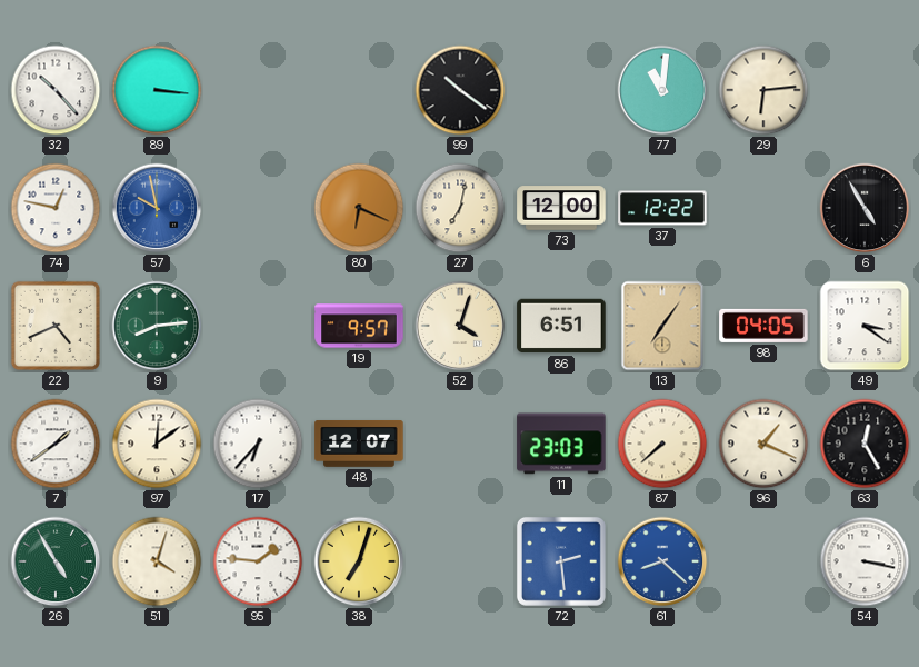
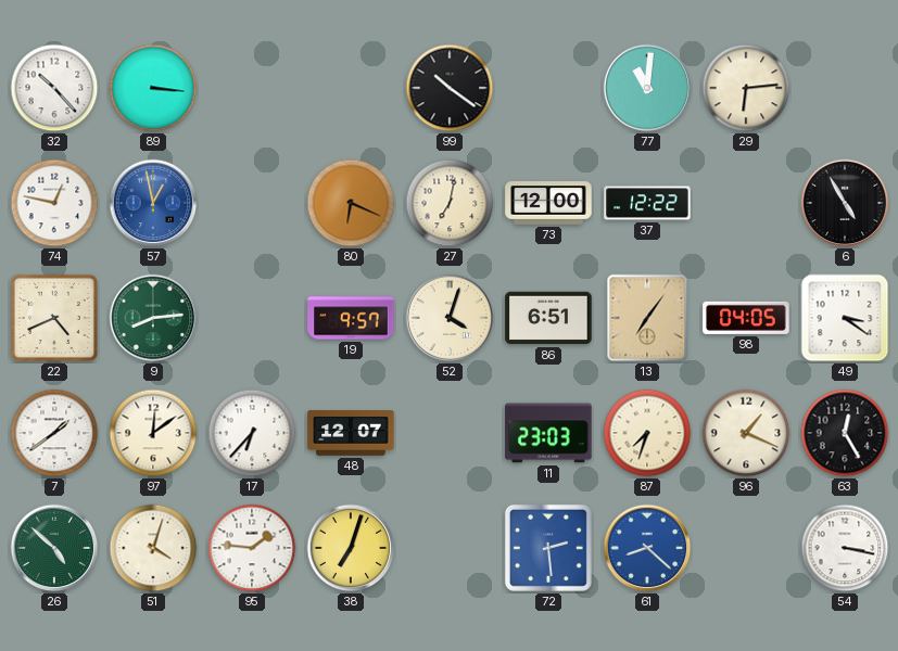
57: 9:58 -> 12:58 (153, 203)
87: 7:38 -> 7:33 (647, 433)
26: 4:55 -> 4:52 (54, 548)
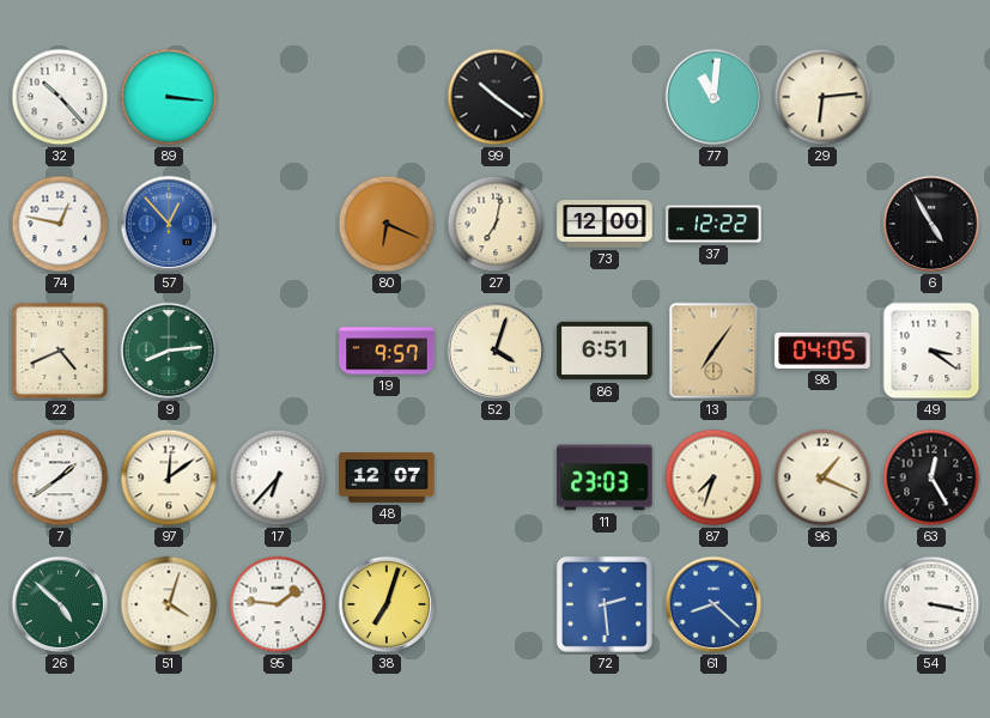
57: 12:58 -> 12:53 (169, 224)
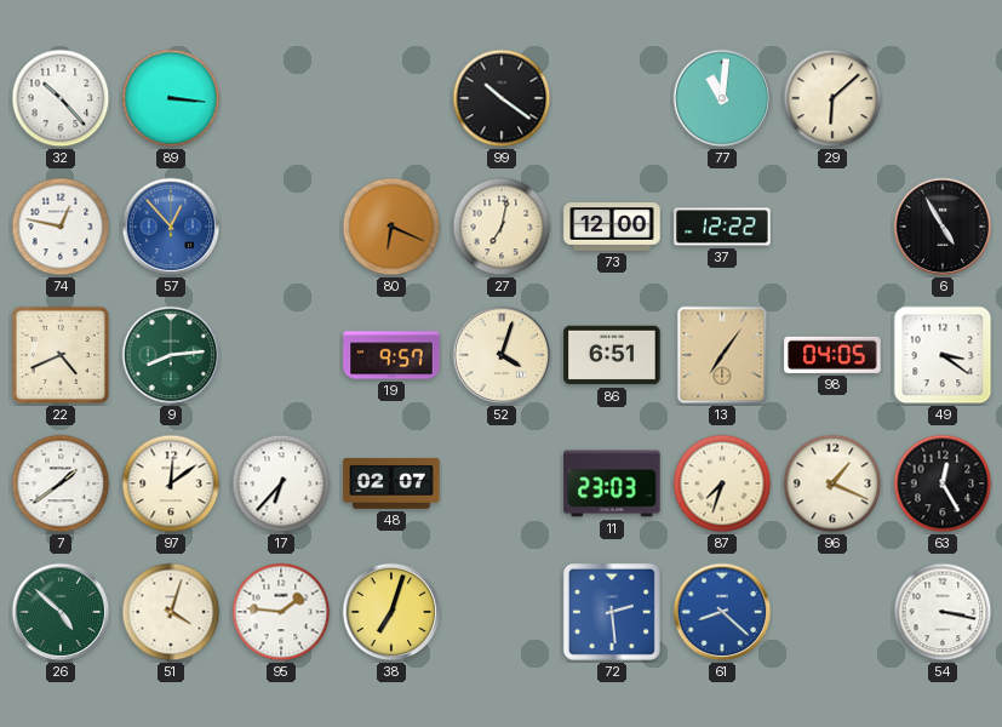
29: 6:14 -> 6:08 (832, 98)
48: 12:07 -> 02:07 (391, 485)
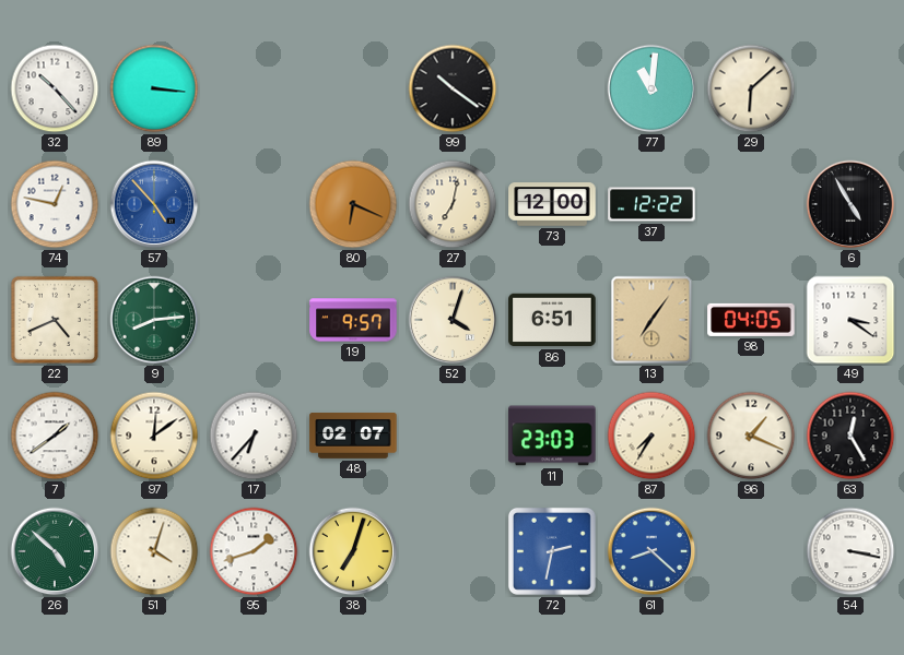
57: 12:53 -> 4:53 (154, 204)
87: 7:33 -> 7:35 (651, 436)
95: 1:46 -> 1:42 (254, 551)
72: 2:29 -> 2:32 (552, 551)
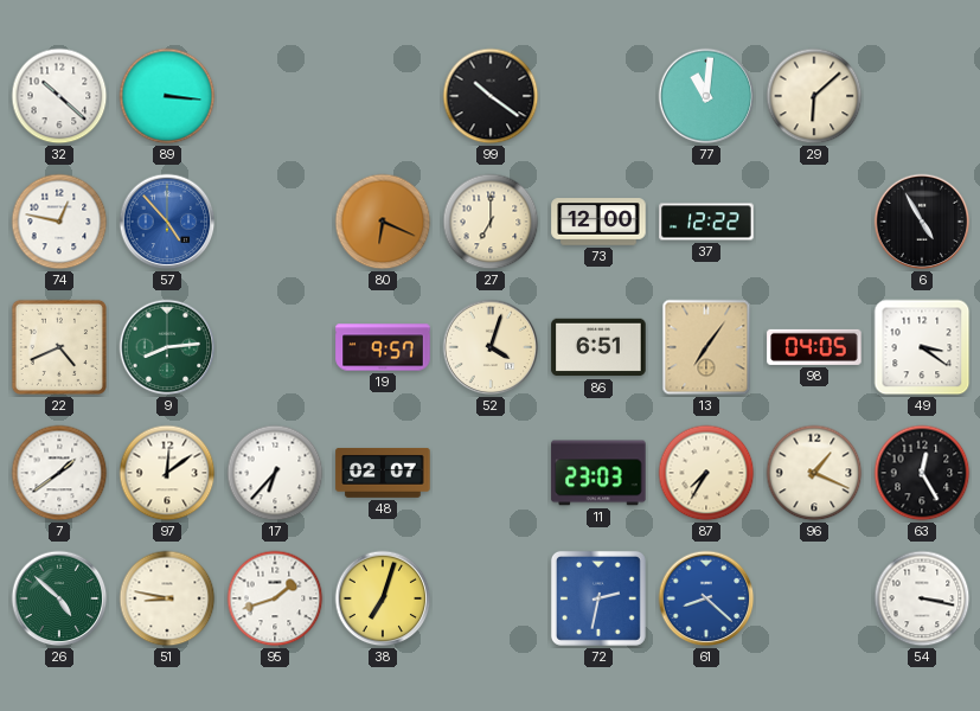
32: 10:23 -> 10:22 (59, 96)
27: 7:02 -> 7:00 (491, 222)
51: 4:03 -> 8:47 (167, 598)
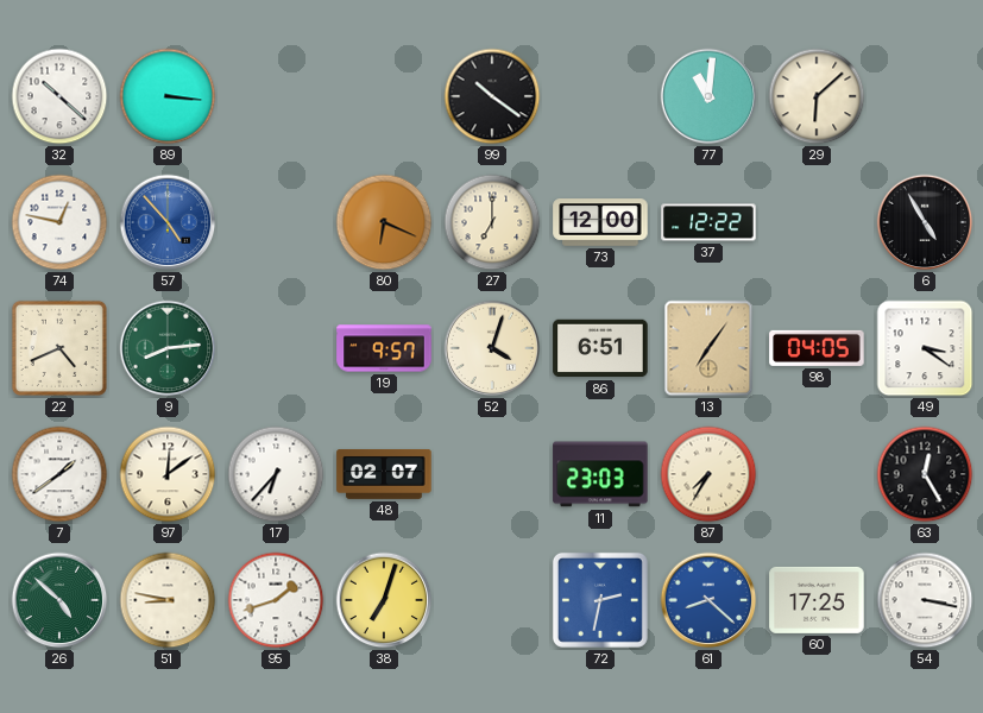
96: 1:19 -> none (814, 473)
60: none -> 17:25 (817, 600)
